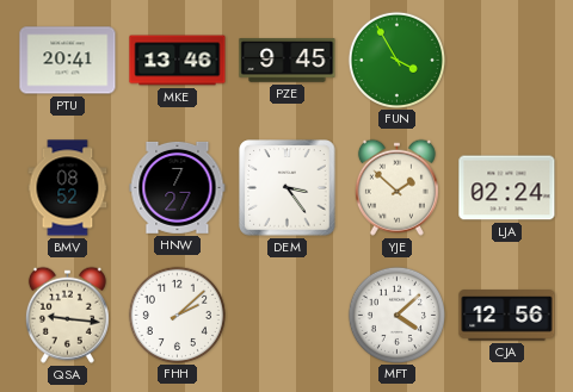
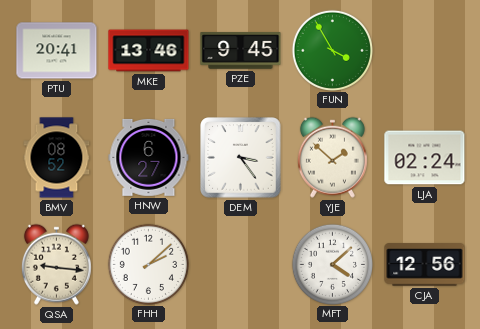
HNW: 7:27 -> 6:27 (149, 157)
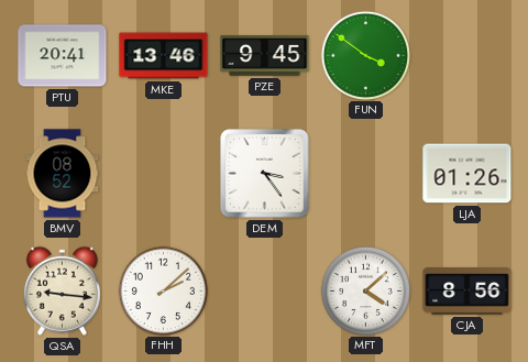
FUN: 3:55 -> 3:51 (365, 55)
HNW: 6:27 -> none (149, 157)
YJE: 1:52 -> none (332, 157)
LJA: 02:24 -> 01:26 (468, 174)
CJA: 12:56 -> 8:56 (468, 292)
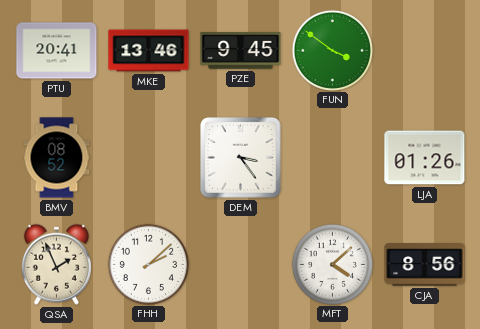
QSA: 9:16 -> 1:56 (56, 264)
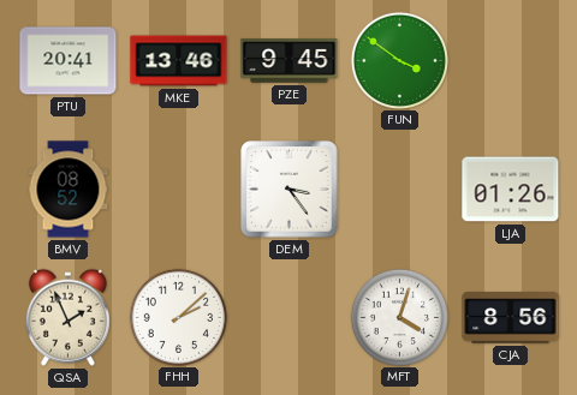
MFT: 4:08 -> 4:03 (399, 317)
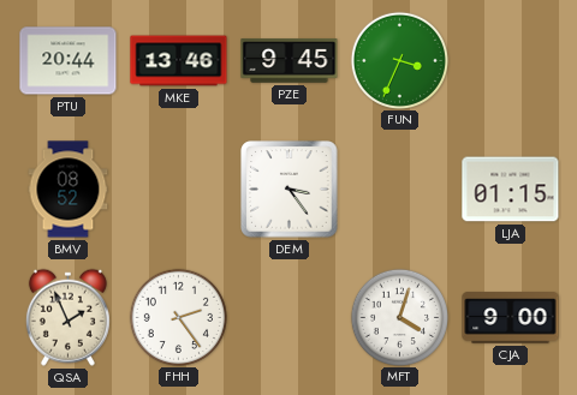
PTU: 20:41 -> 20:44 (69, 61)
FUN: 3:51 -> 3:34 (399, 60)
LJA: 01:26 -> 01:15 (511, 190)
FHH: 2:08 -> 2:24 (178, 317)
CJA: 8:56 -> 9:00 (511, 318)
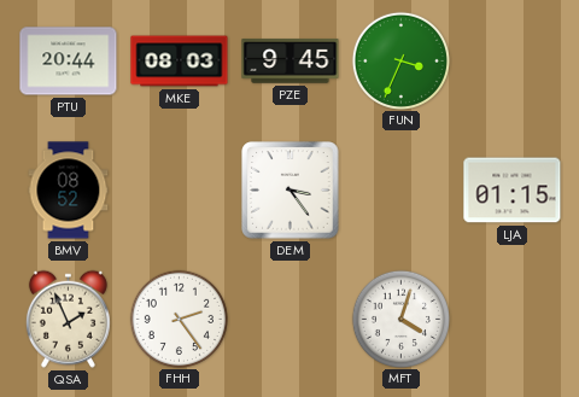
MKE: 13:46 -> 08:03 (180, 62)
CJA: 9:00 -> none (511, 318)
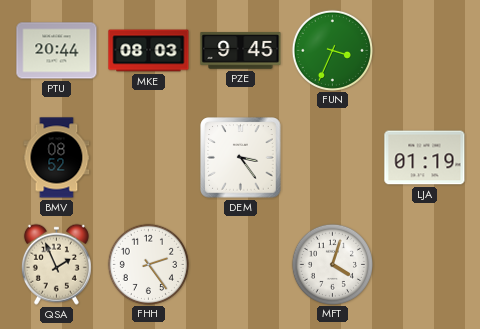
LJA: 01:15 -> 01:19 (425, 158)
